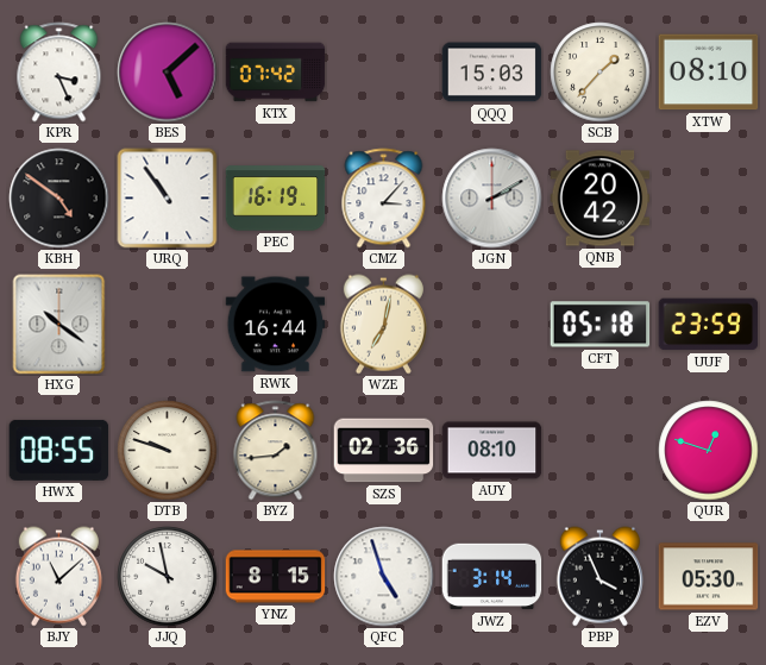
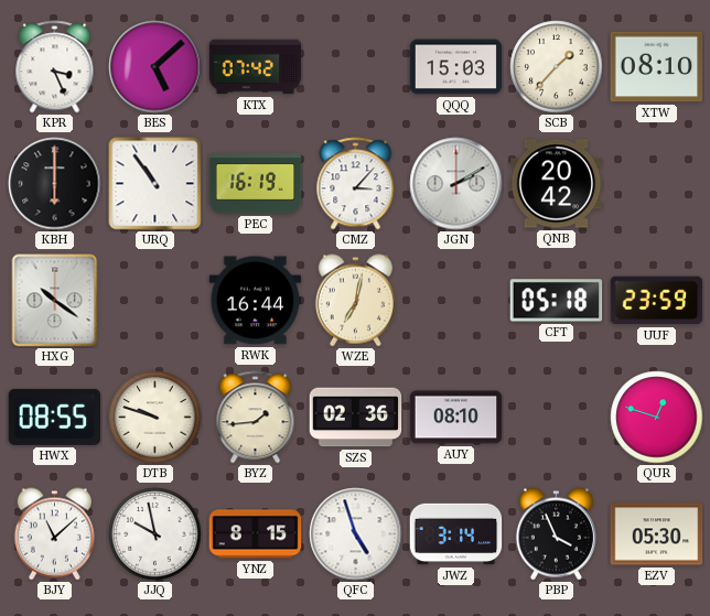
KBH: 4:51 -> 6:00 (55, 184)
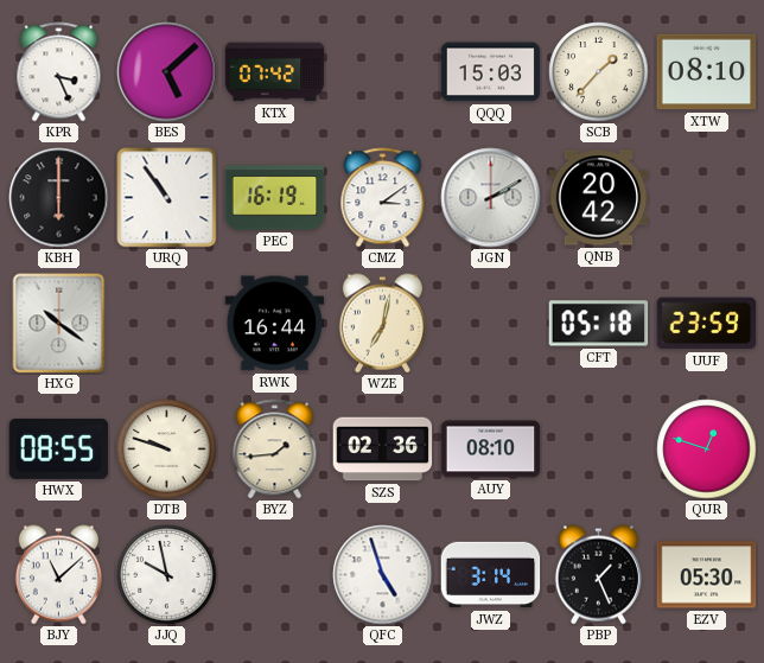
CMZ: 3:07 -> 3:09 (383, 198)
YNZ: 8:15 -> none (256, 534)
PBP: 3:56 -> 1:26 (598, 575)
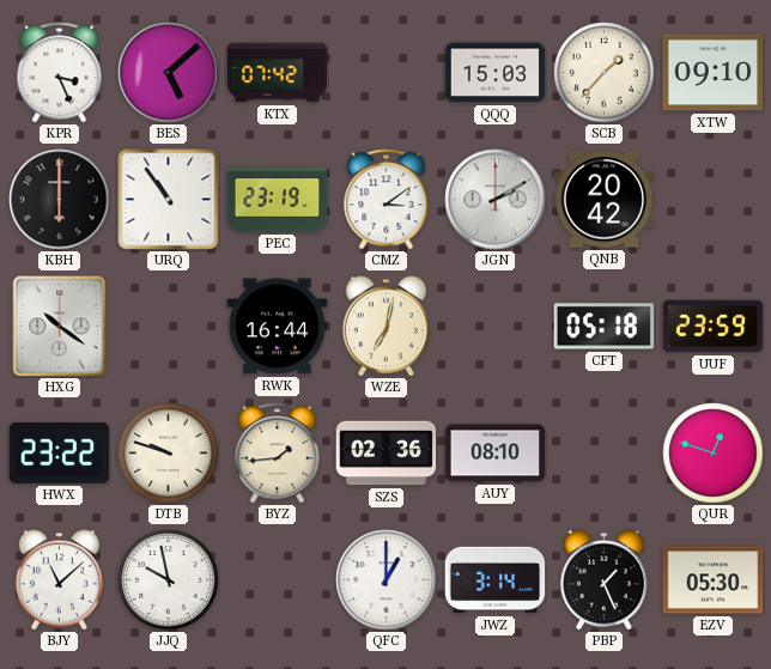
XTW: 08:10 -> 09:10 (714, 73)
PEC: 16:19 -> 23:19 (278, 200)
HWX: 08:55 -> 23:22 (60, 452)
QFC: 4:57 -> 1:00 (387, 580)
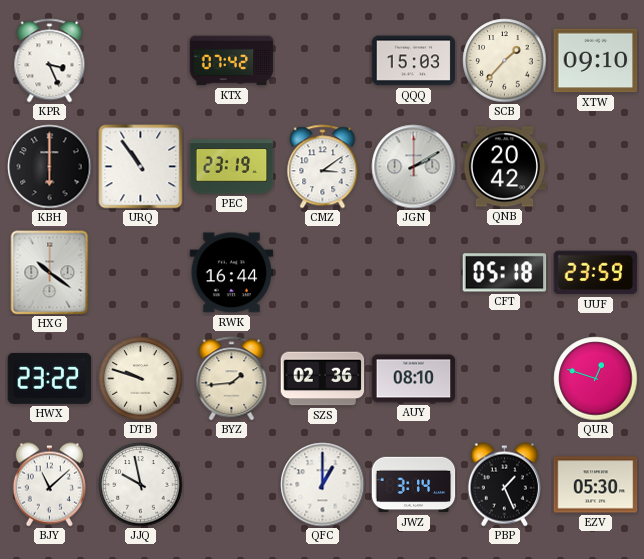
BES: 5:08 -> none (169, 73)
WZE: 7:02 -> none (385, 327)
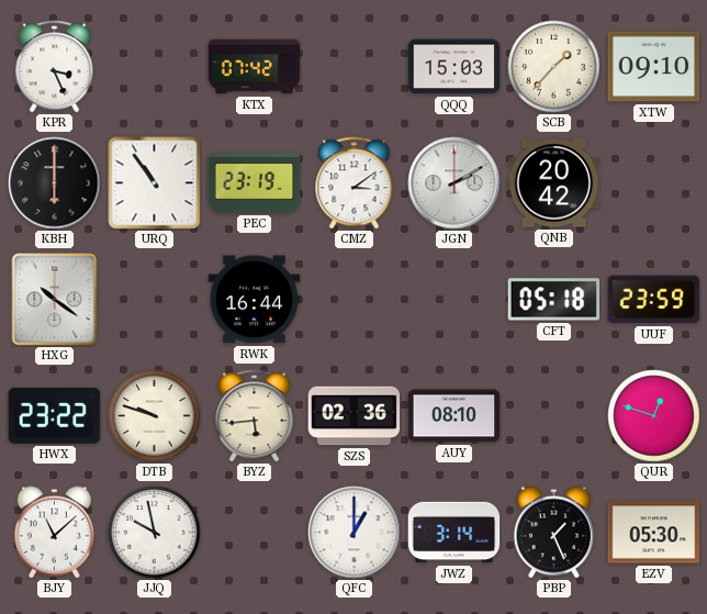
BYZ: 1:44 -> 5:44 (255, 416)
